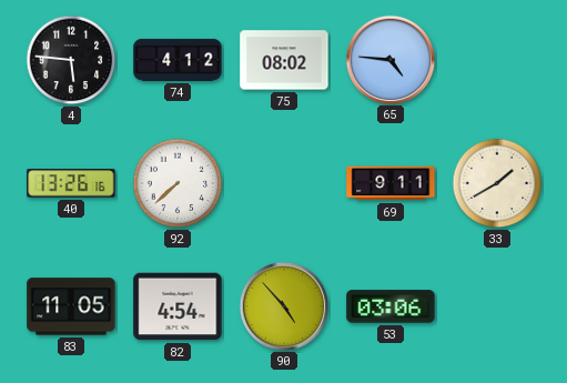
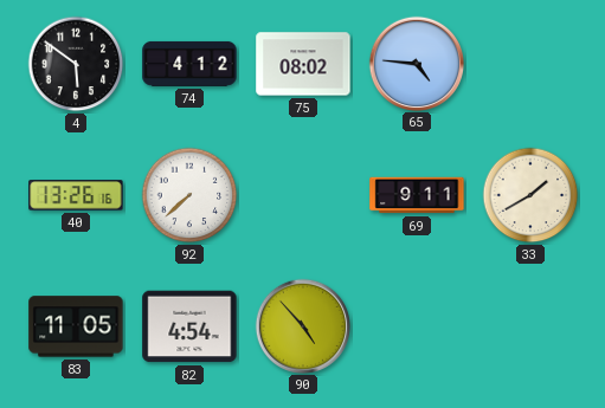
4: 5:46 -> 5:51 (76, 64)
53: 03:06 -> none (391, 306)
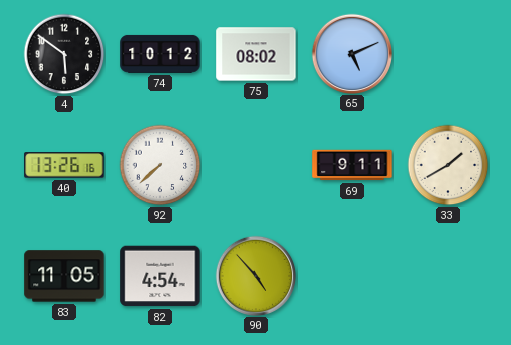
74: 4:12 -> 10:12 (160, 54)
65: 4:46 -> 5:11 (351, 53)
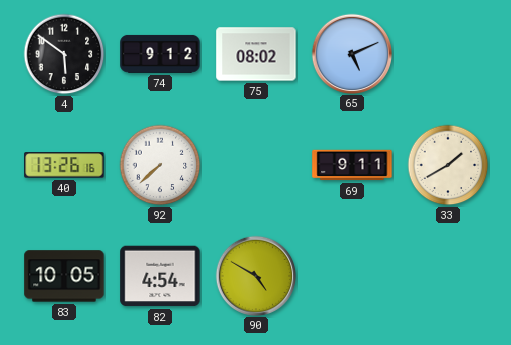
74: 10:12 -> 9:12 (160, 54)
83: 11:05 -> 10:05 (64, 276)
90: 4:53 -> 4:50 (255, 275)
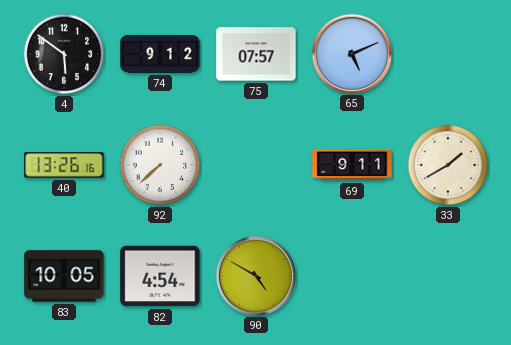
75: 08:02 -> 07:57 (256, 54)
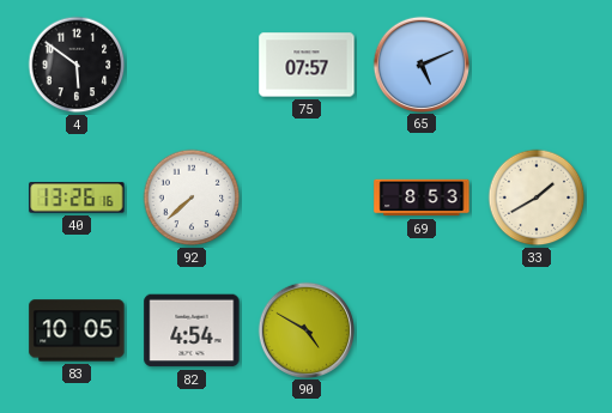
74: 9:12 -> none (160, 54)
69: 9:11 -> 8:53 (422, 198)
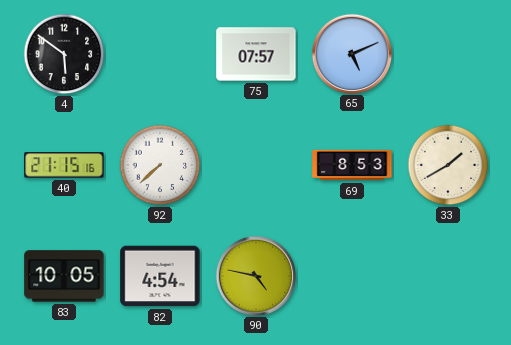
40: 13:26 -> 21:15 (64, 165)
90: 4:50 -> 4:47 (255, 275)
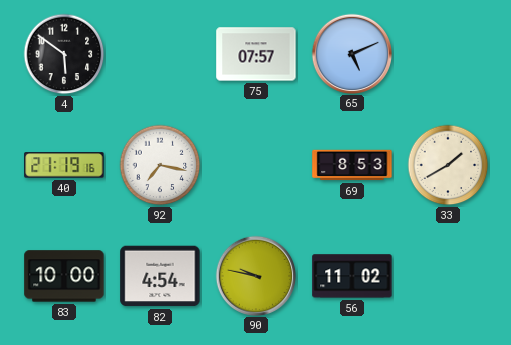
40: 21:15 -> 21:19 (64, 165)
92: 7:38 -> 7:17 (160, 165)
83: 10:05 -> 10:00 (64, 276)
90: 4:47 -> 9:47 (255, 275)
56: none -> 11:02 (352, 276)
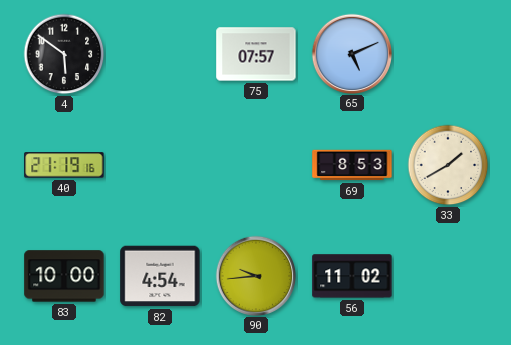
92: 7:17 -> none (160, 165)
90: 9:47 -> 9:44 (255, 275)
